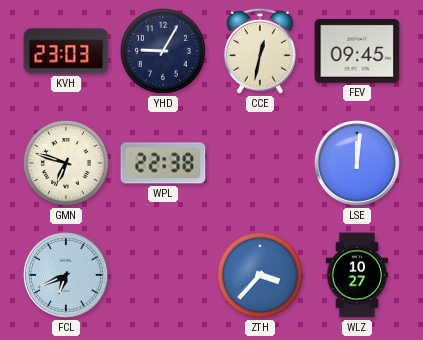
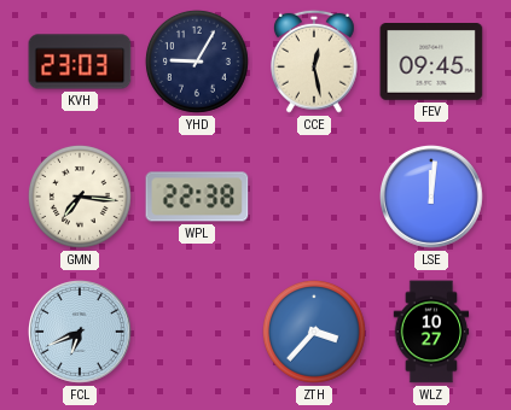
CCE: 12:32 -> 12:28 (314, 61)
GMN: 6:48 -> 7:16 (80, 197)
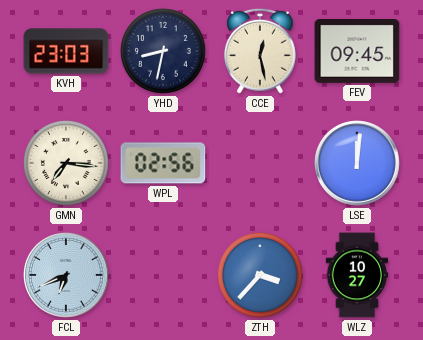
YHD: 9:05 -> 8:32 (163, 51)
WPL: 22:38 -> 02:56 (163, 163)
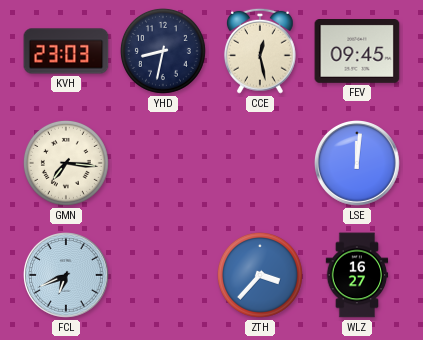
WPL: 02:56 -> none (163, 163)
WLZ: 10:27 -> 16:27 (357, 275)
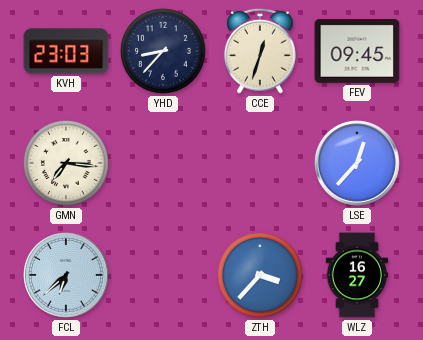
YHD: 8:32 -> 8:37 (163, 51)
CCE: 12:28 -> 12:33 (260, 51)
LSE: 12:01 -> 12:37 (358, 164)
FCL: 6:41 -> 6:38 (67, 276)
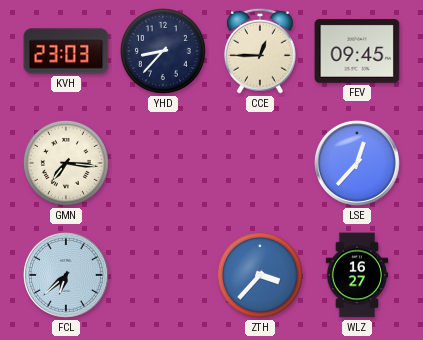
CCE: 12:33 -> 12:45 (260, 51)
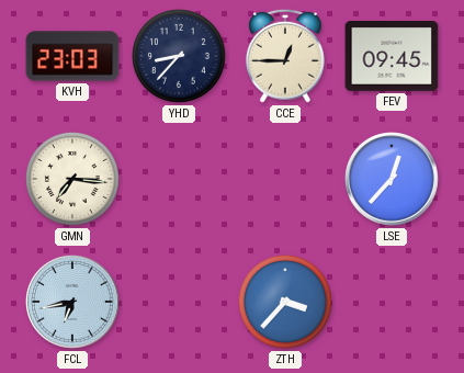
FCL: 6:38 -> 6:43 (73, 303)
WLZ: 16:27 -> none (357, 275)
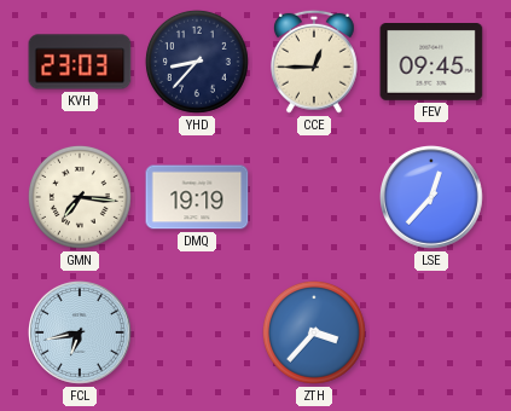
DMQ: none -> 19:19 (197, 197)
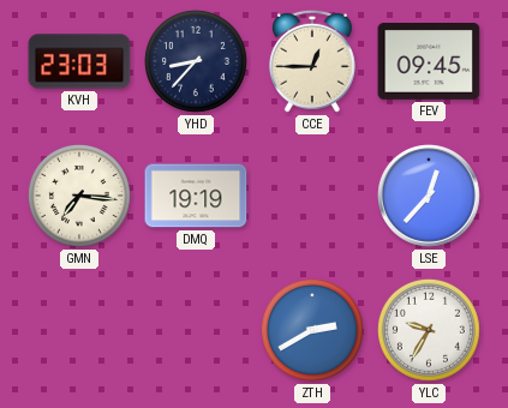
FCL: 6:43 -> none (81, 334)
ZTH: 3:37 -> 2:40 (312, 330)
YLC: none -> 9:35 (429, 330)
